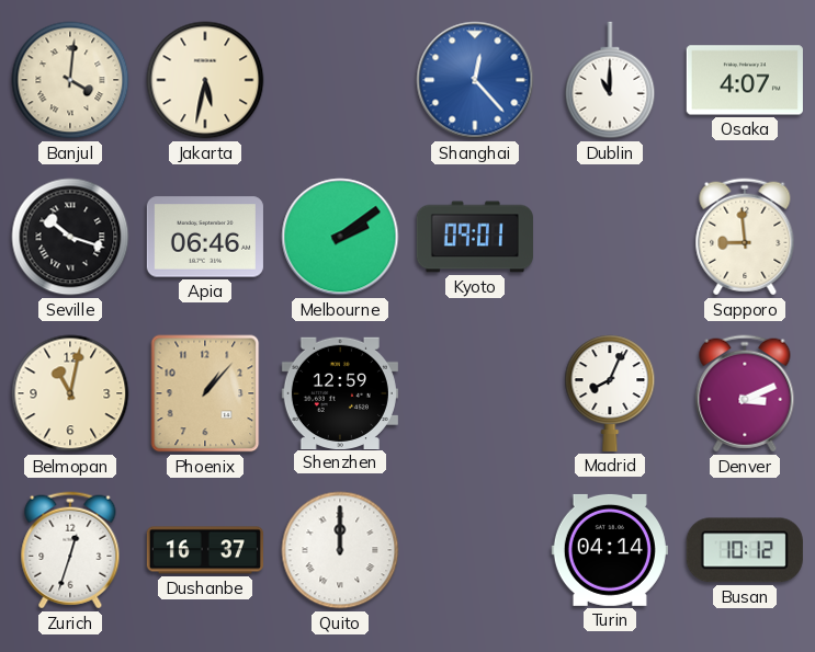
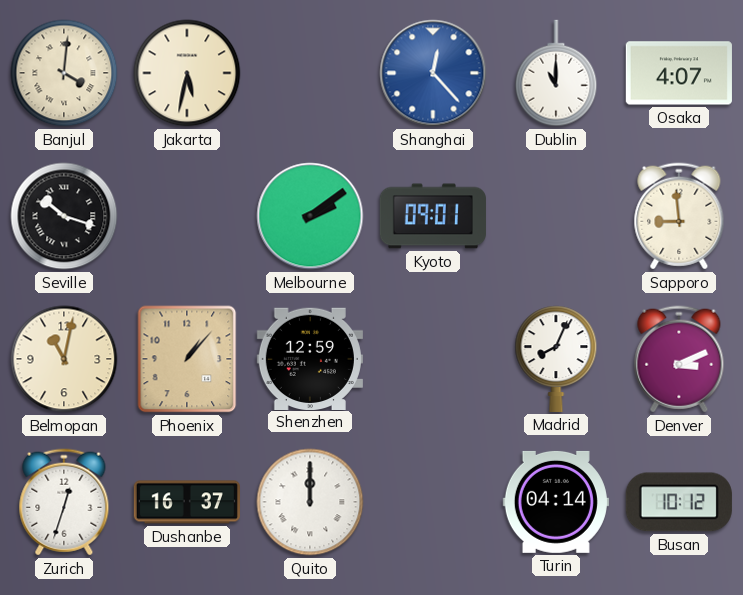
Apia: 06:46 -> none (205, 237)
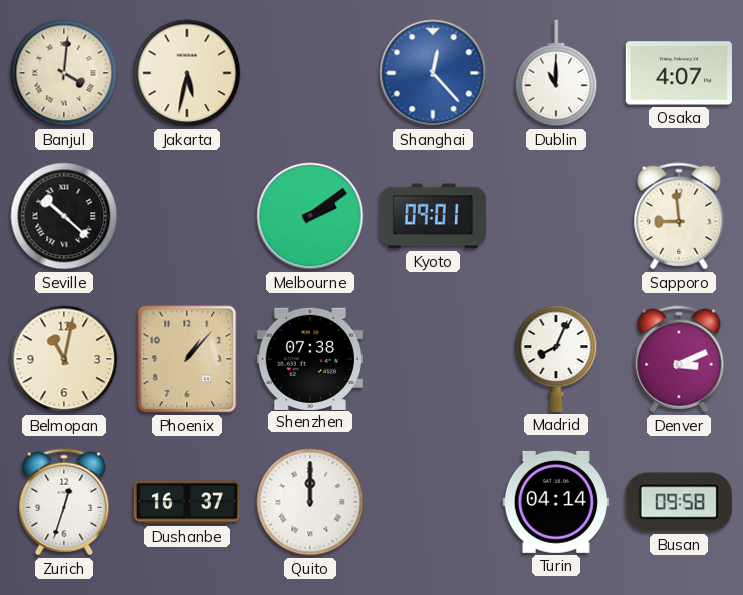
Seville: 10:18 -> 10:22 (64, 216)
Shenzhen: 12:59 -> 07:38 (310, 358)
Busan: 10:12 -> 09:58 (679, 502)
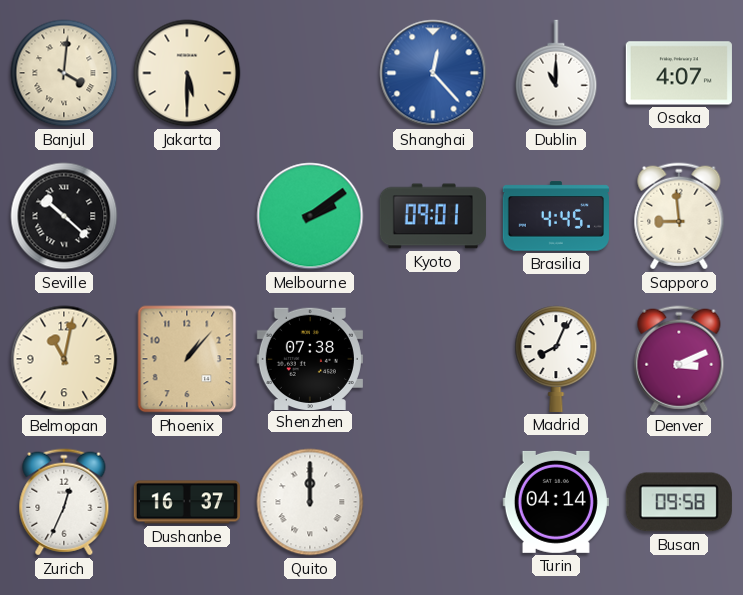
Jakarta: 5:32 -> 5:30 (187, 73)
Brasilia: none -> 4:45 (556, 216)
Zurich: 12:33 -> 12:34 (64, 502)
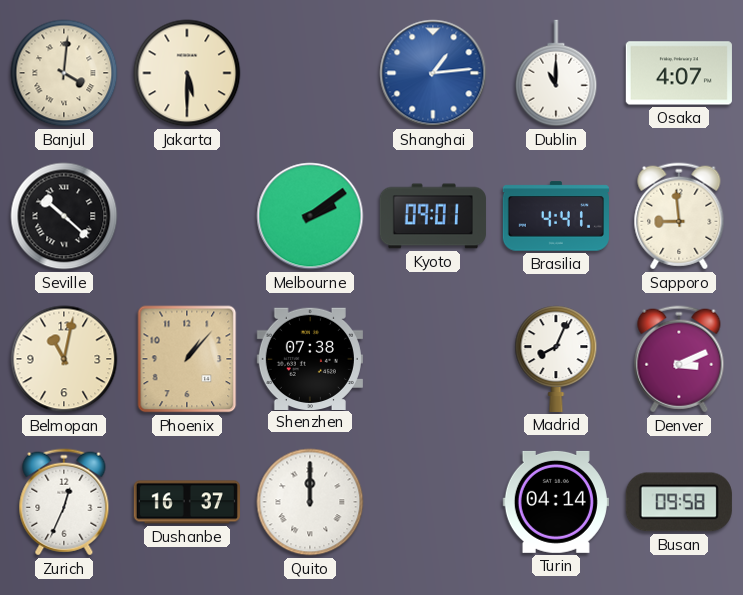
Shanghai: 12:23 -> 1:14 (433, 73)
Brasilia: 4:45 -> 4:41 (556, 216)
